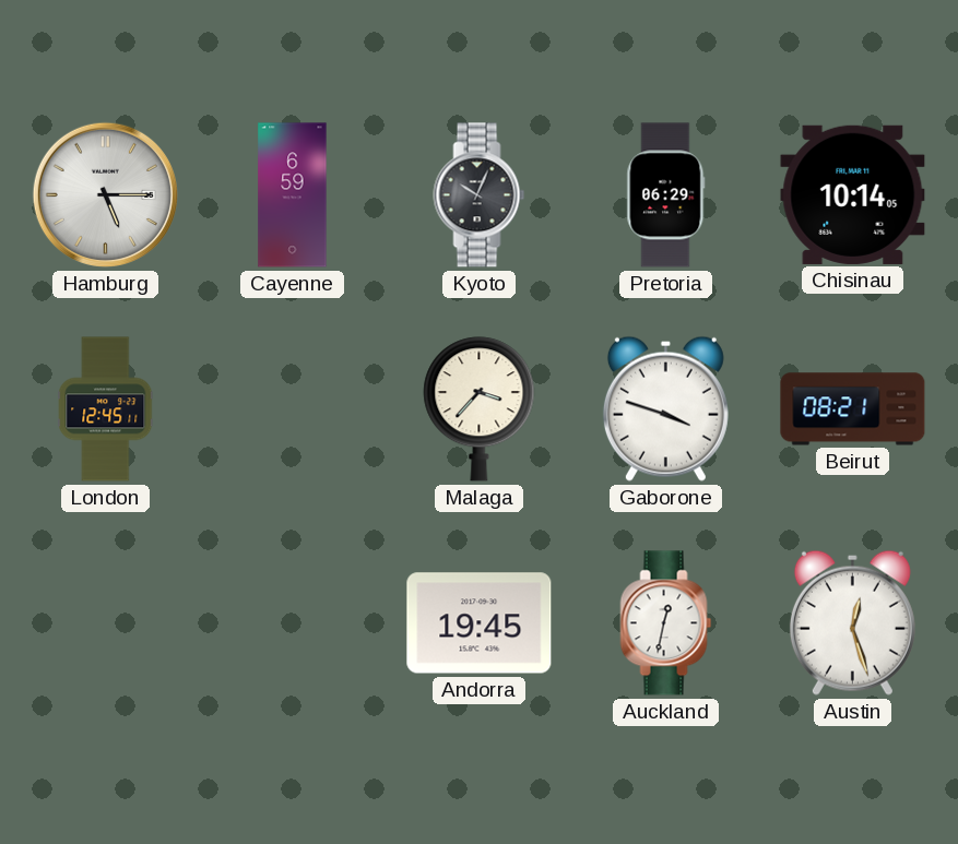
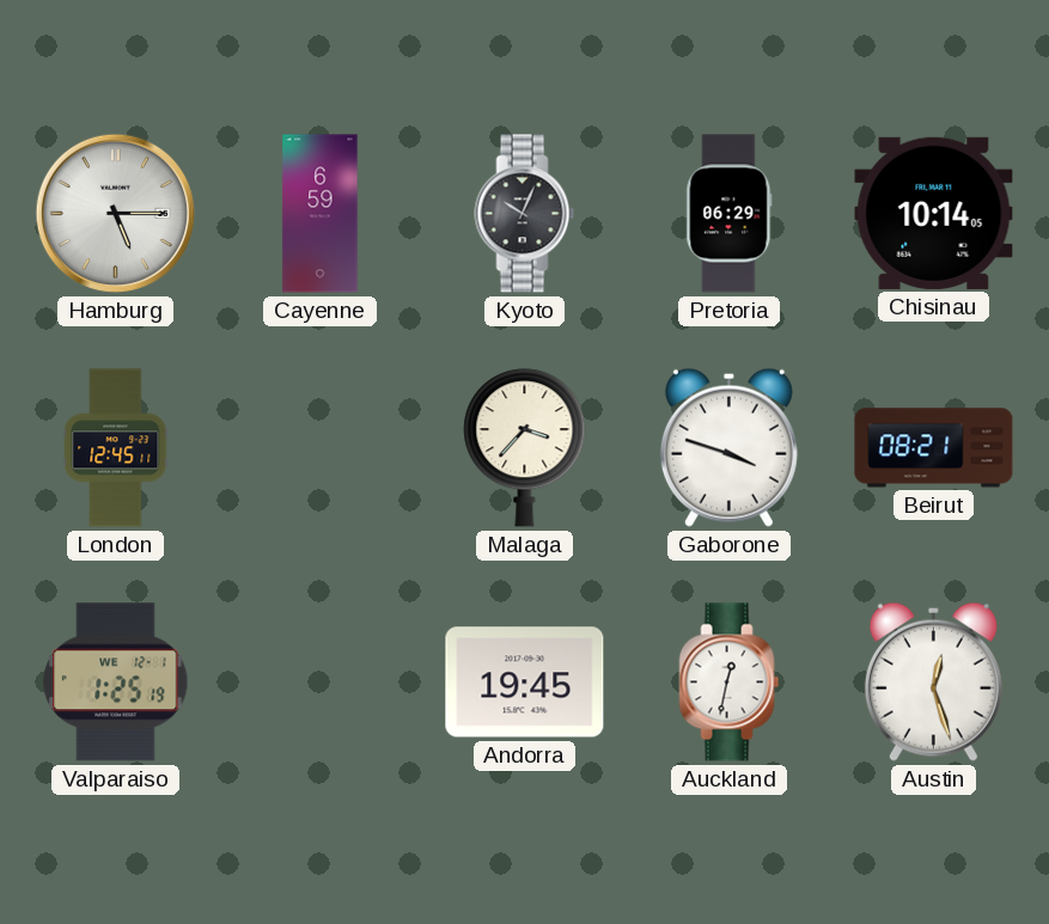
Valparaiso: none -> 1:25 (116, 683)
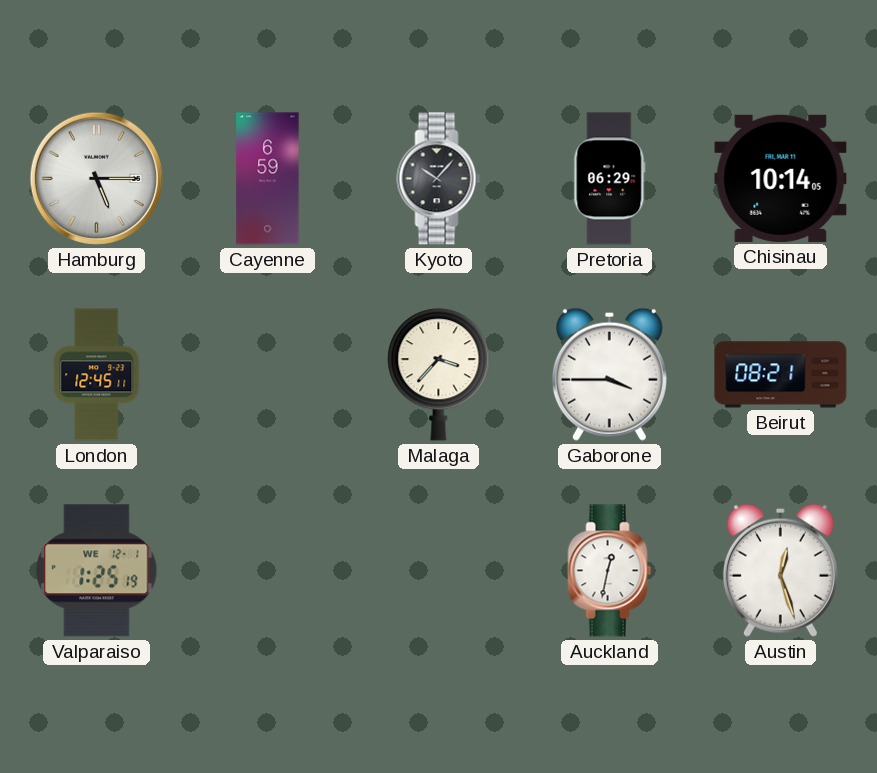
Kyoto: 10:04 -> 10:07 (439, 179)
Gaborone: 3:48 -> 3:45 (609, 374)
Andorra: 19:45 -> none (525, 683)
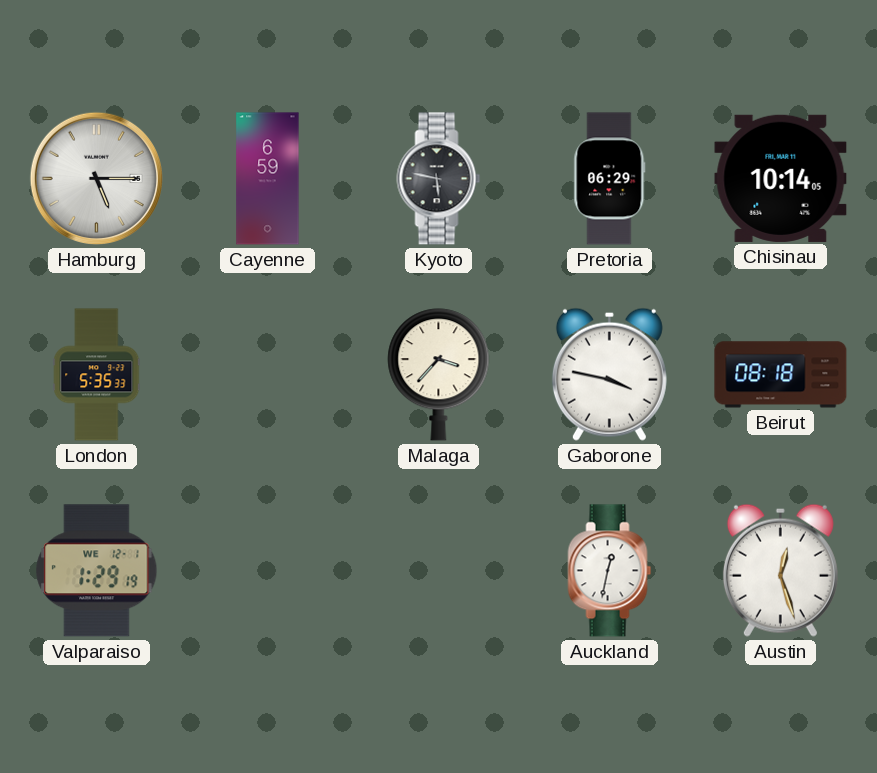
Kyoto: 10:07 -> 5:47 (439, 179)
London: 12:45 -> 5:35 (97, 375)
Gaborone: 3:45 -> 3:47 (609, 374)
Beirut: 08:21 -> 08:18 (781, 375)
Valparaiso: 1:25 -> 1:29 (97, 571)
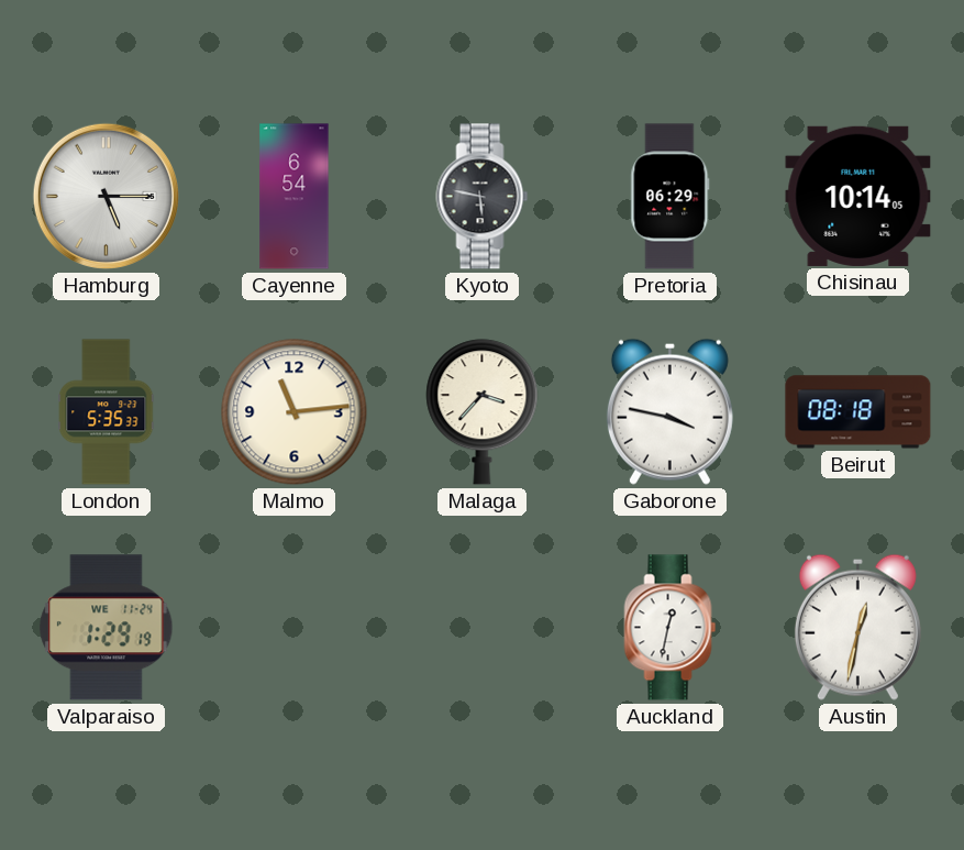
Cayenne: 6:59 -> 6:54 (295, 197)
Malmo: none -> 11:14 (295, 412)
Valparaiso date: WE 12-1 -> WE 11-24 (107, 628)
Austin: 12:27 -> 12:32 (857, 627)
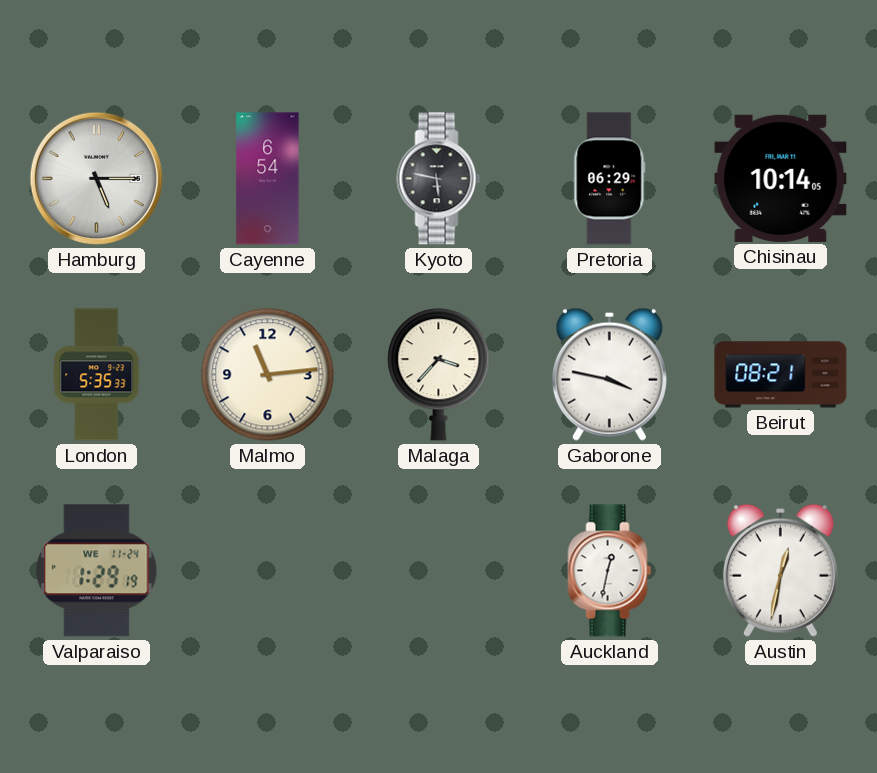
Beirut: 08:18 -> 08:21 (781, 375)
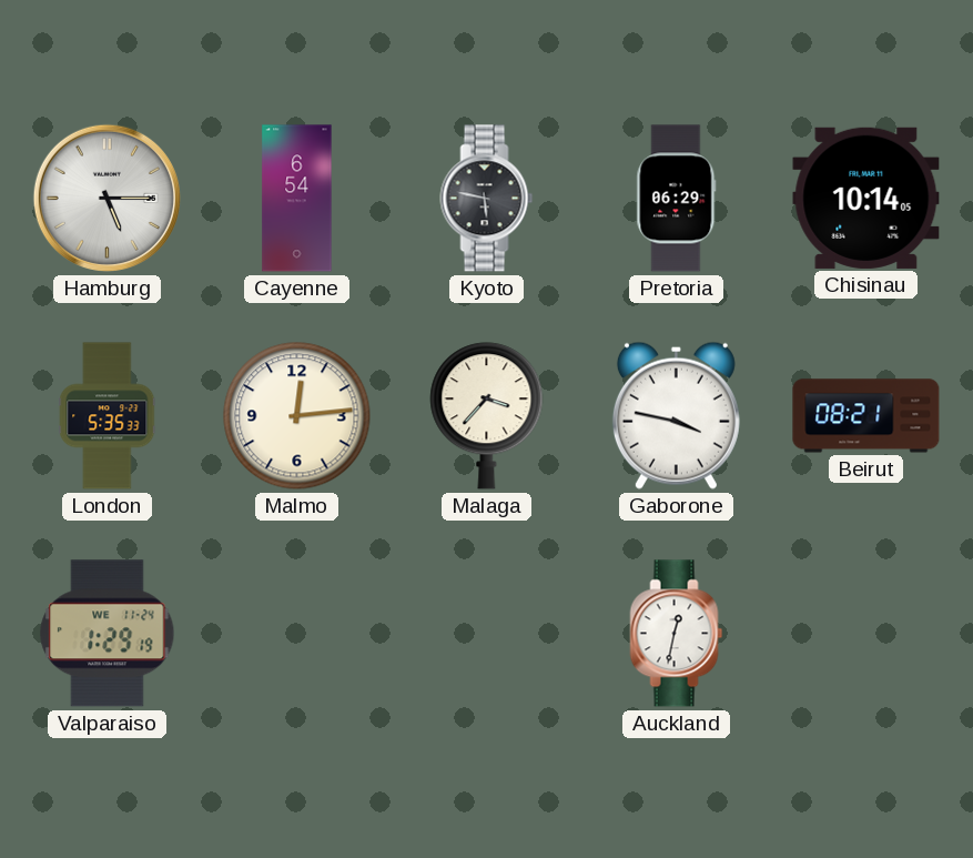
Malmo: 11:14 -> 12:14 (297, 416)
Austin: 12:32 -> none (780, 570)
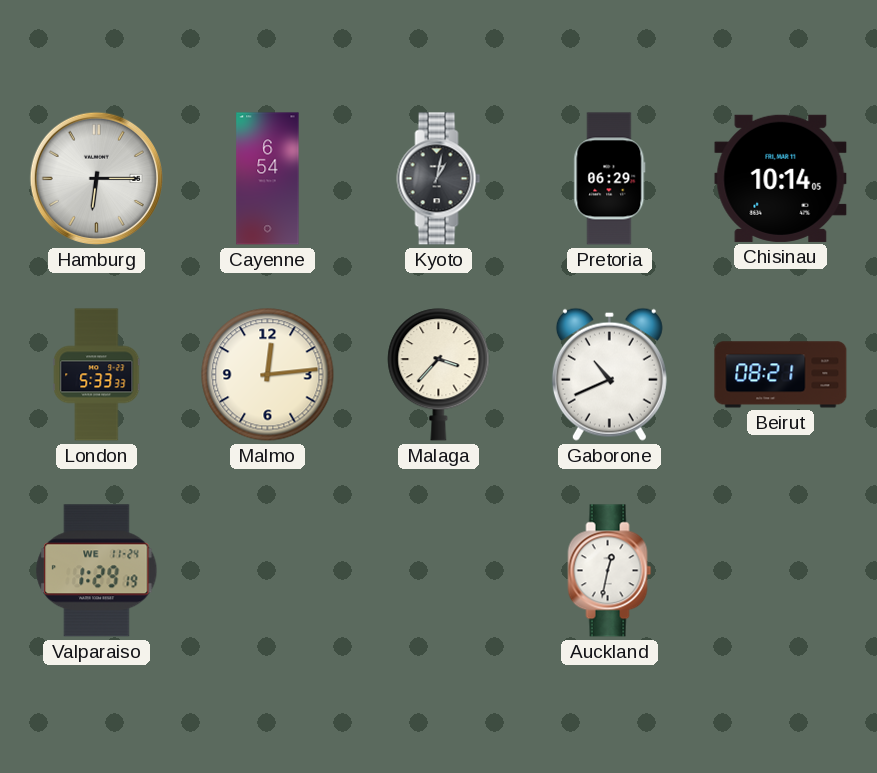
Hamburg: 5:15 -> 6:15 (96, 178)
Kyoto: 5:47 -> 1:02 (439, 179)
London: 5:35 -> 5:33 (97, 375)
Gaborone: 3:47 -> 10:41 (609, 374)
